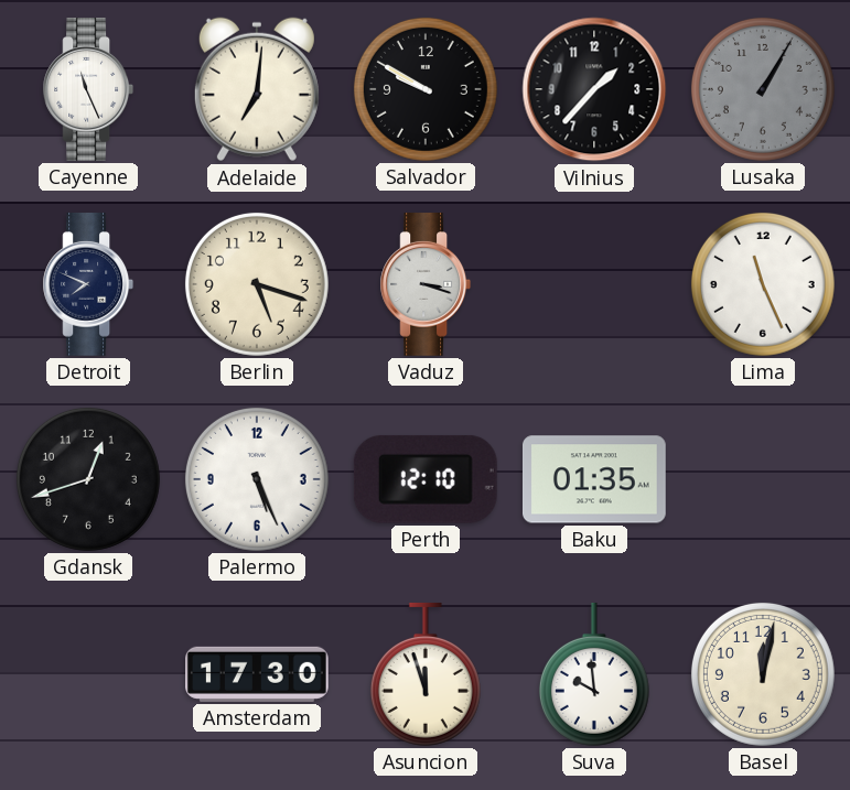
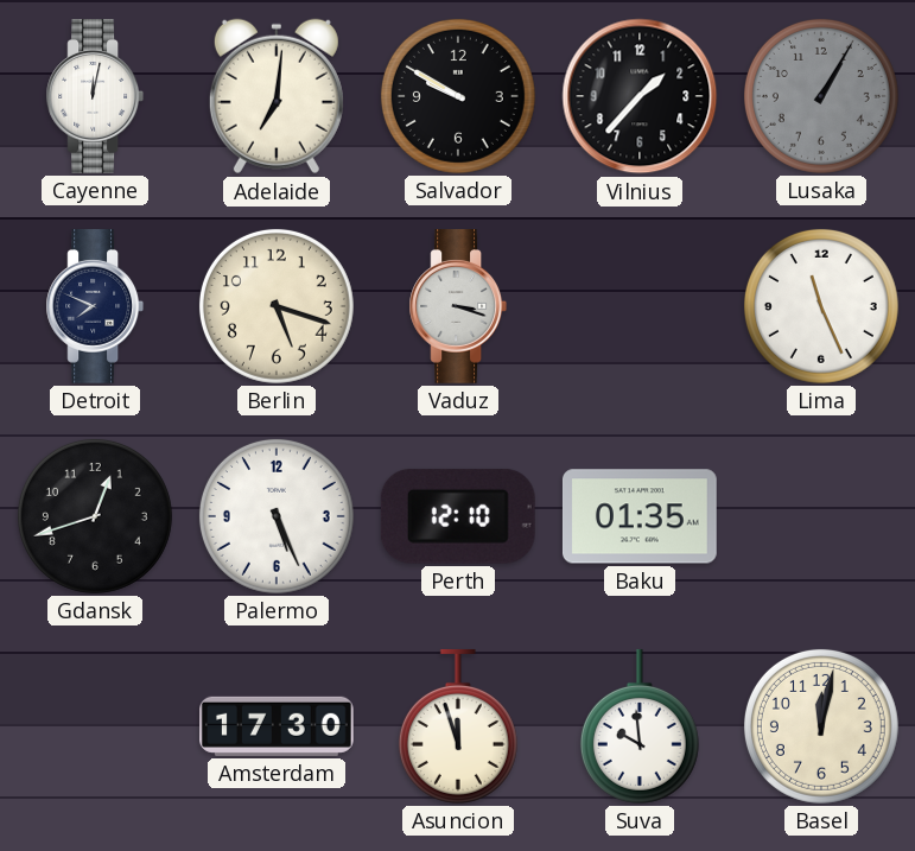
Cayenne: 11:26 -> 12:02 (95, 97)
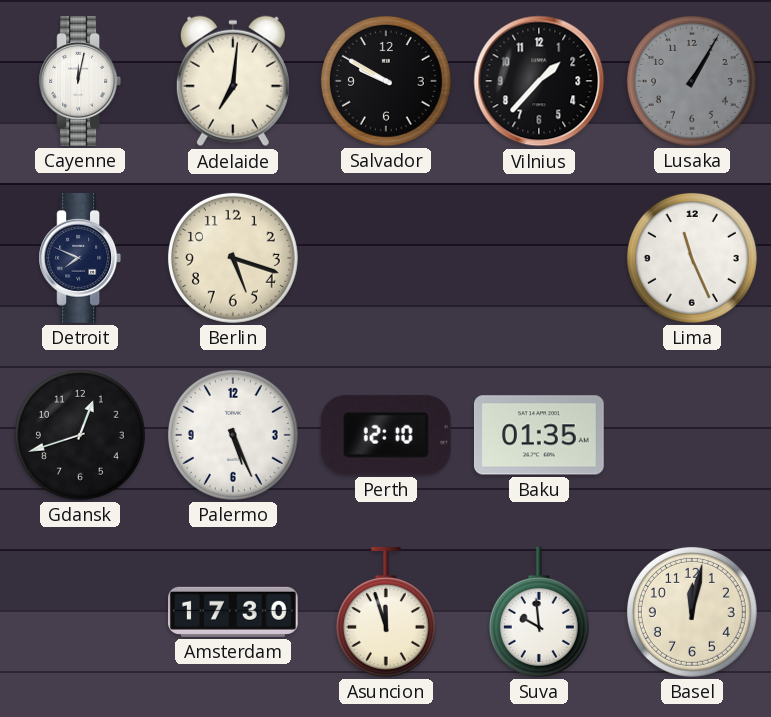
Vaduz: 3:18 -> none (458, 307)
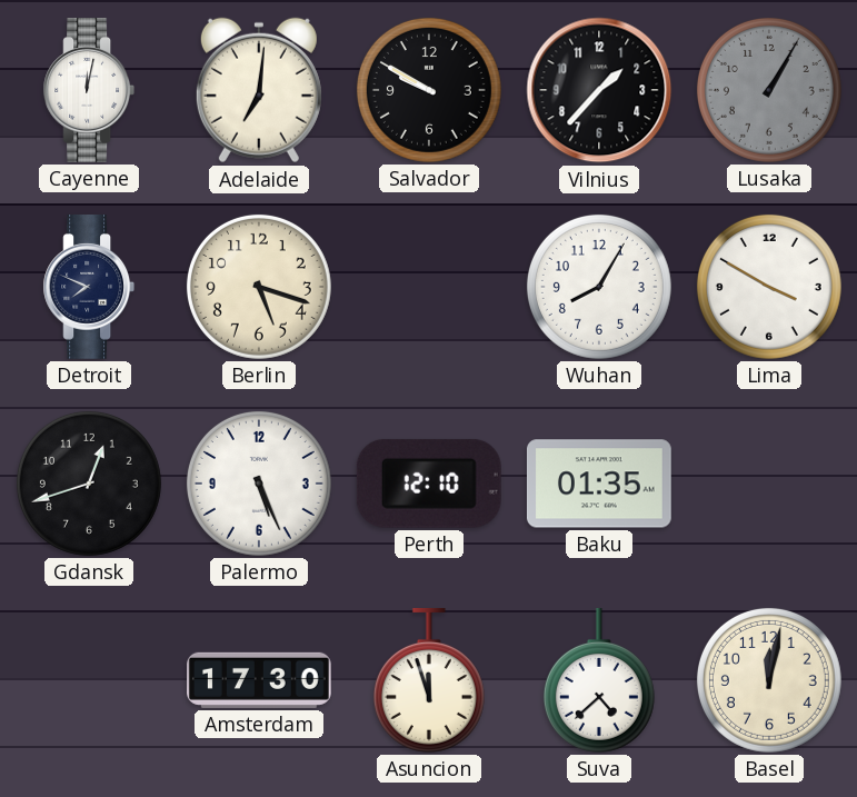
Wuhan: none -> 8:05 (599, 287)
Lima: 11:26 -> 3:50 (769, 287)
Suva: 9:59 -> 4:38 (599, 680)
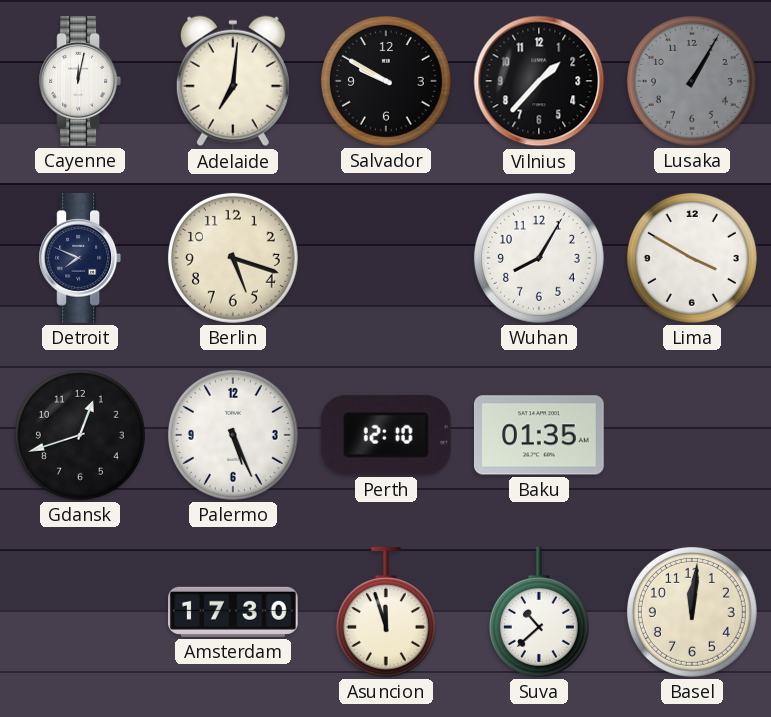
Suva: 4:38 -> 10:38 (539, 612)
Basel: 12:02 -> 12:01 (692, 612)
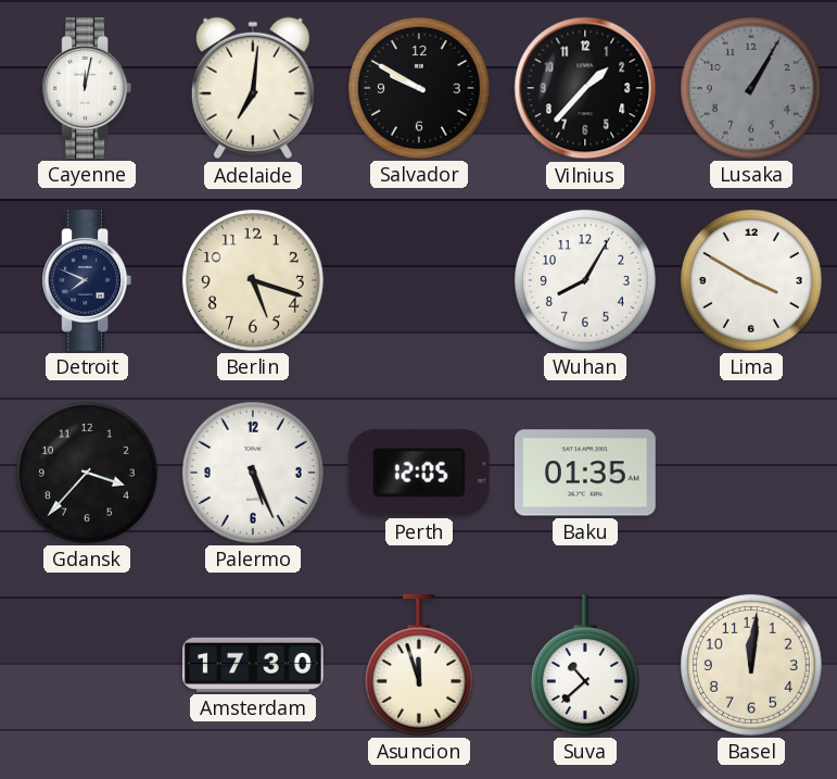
Gdansk: 12:42 -> 3:37 (87, 473)
Perth: 12:10 -> 12:05 (419, 473)
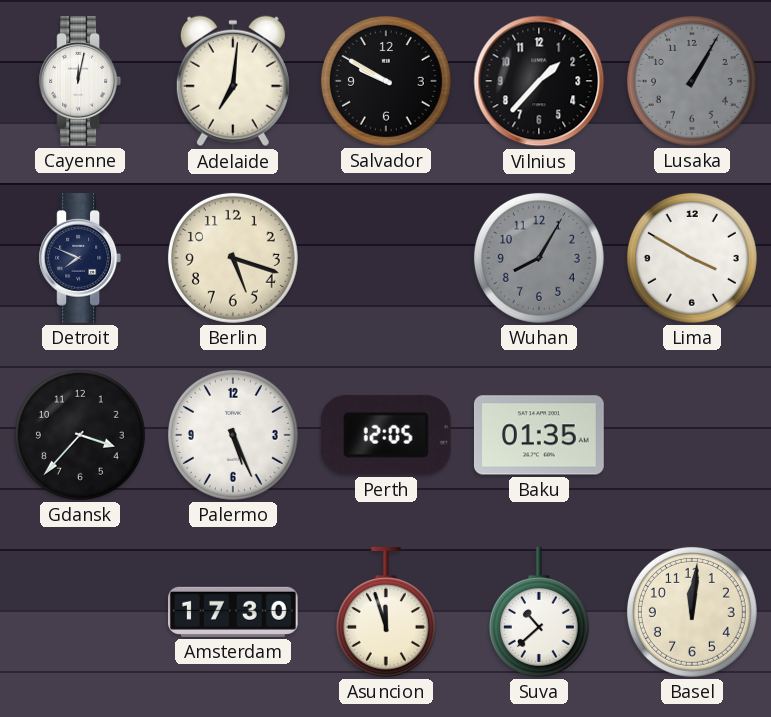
Wuhan dial: white -> grey (539, 258)
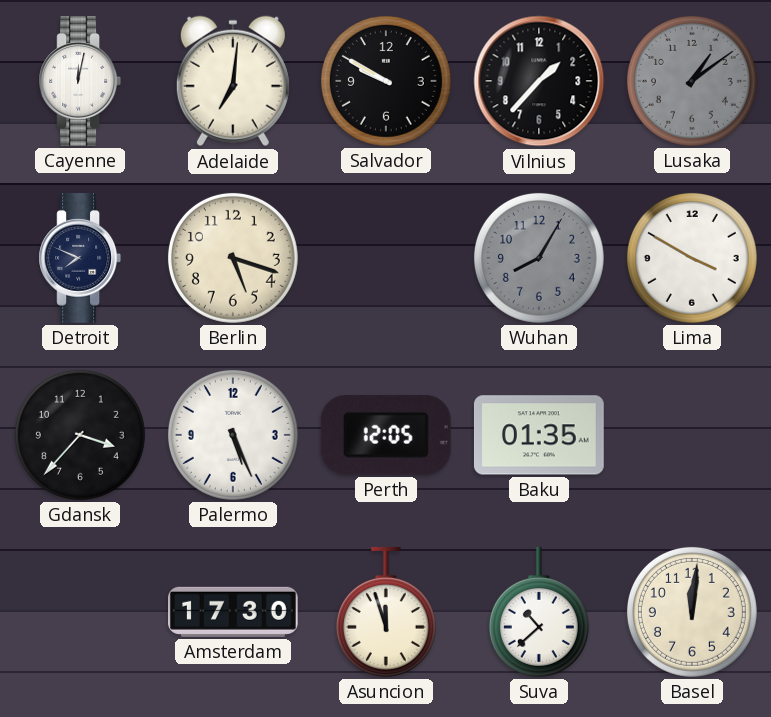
Lusaka: 1:05 -> 1:09 (692, 81)
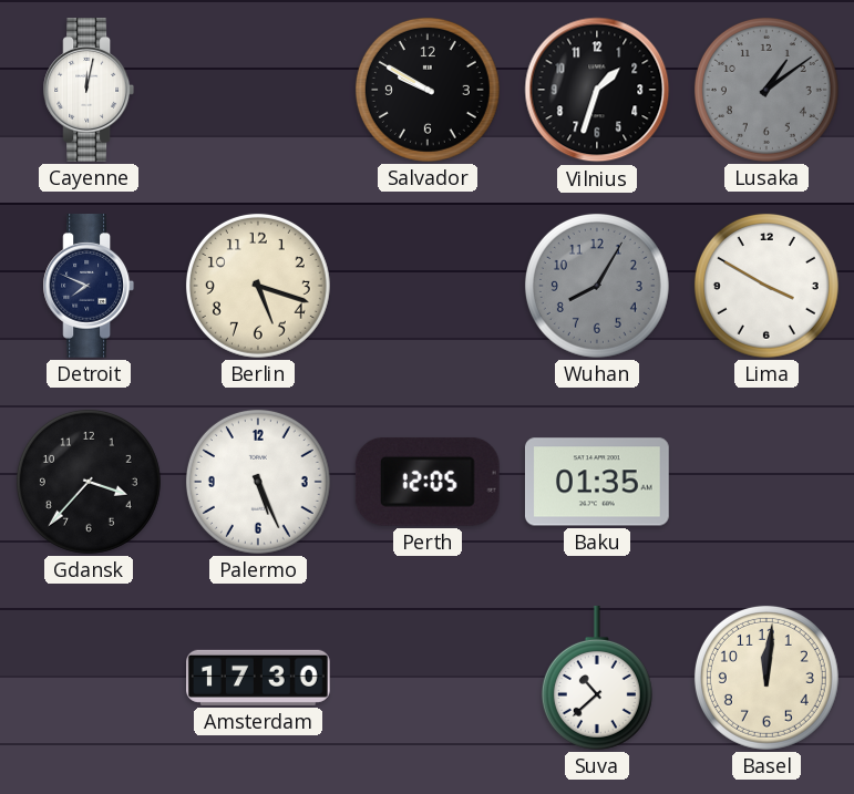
Adelaide: 7:01 -> none (233, 81)
Vilnius: 1:37 -> 1:33 (597, 90)
Asuncion: 11:57 -> none (386, 612)
